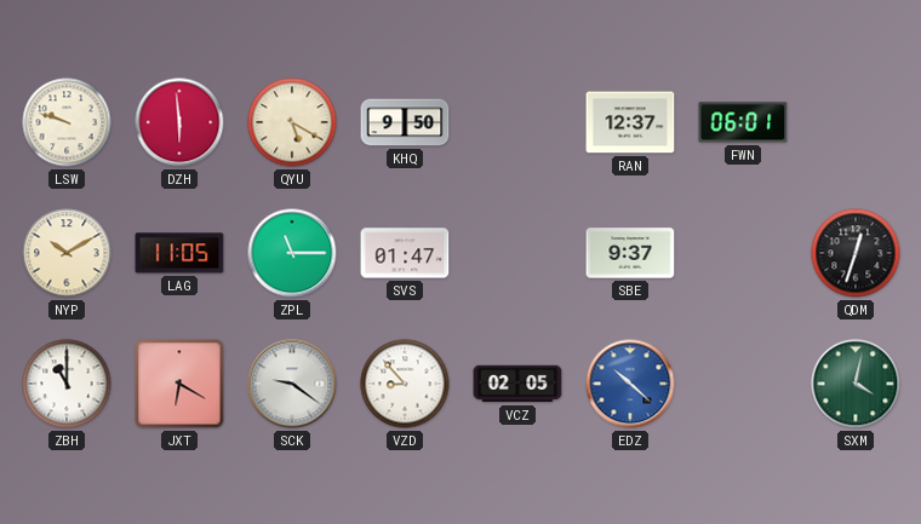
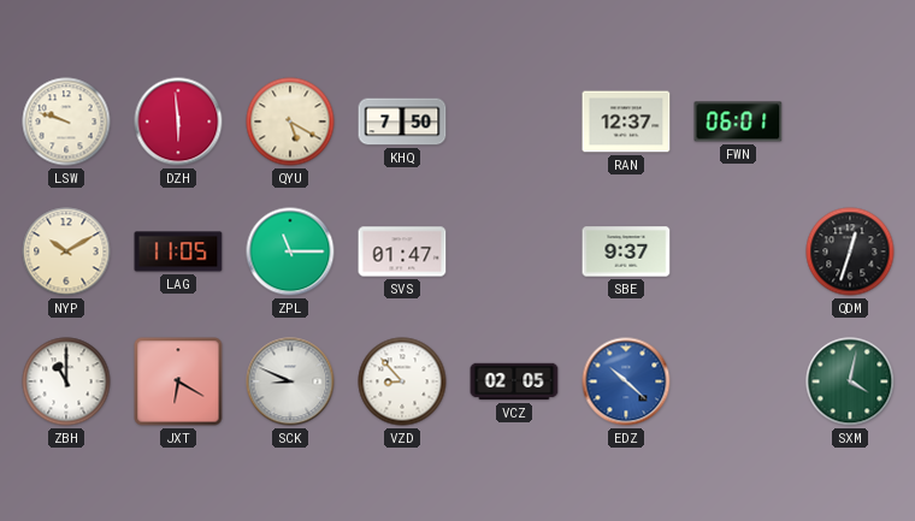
KHQ: 9:50 -> 7:50 (402, 122)
SCK: 9:21 -> 8:49 (290, 381)
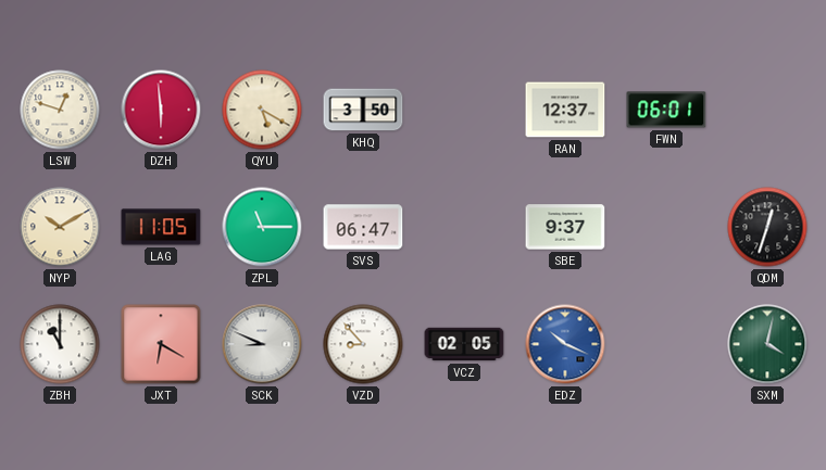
LSW: 9:48 -> 12:48 (60, 110)
KHQ: 7:50 -> 3:50 (363, 110)
SVS: 01:47 -> 06:47 (363, 227)
EDZ: 10:22 -> 10:19 (565, 344)
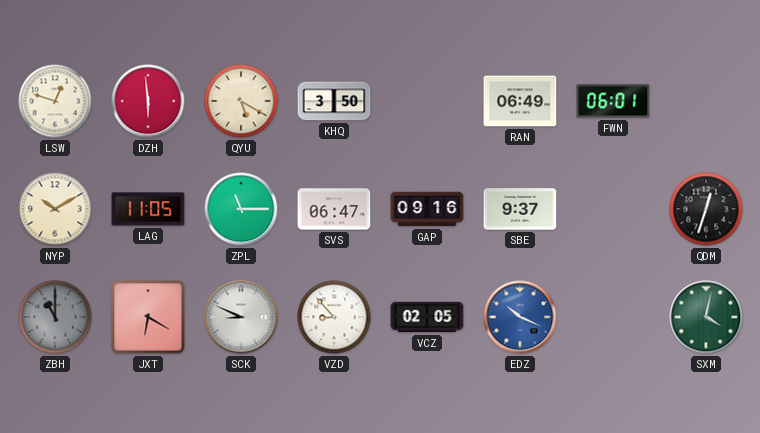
RAN: 12:37 -> 06:49 (520, 101)
GAP: none -> 09:16 (427, 209)
ZBH dial: white -> grey (55, 317)
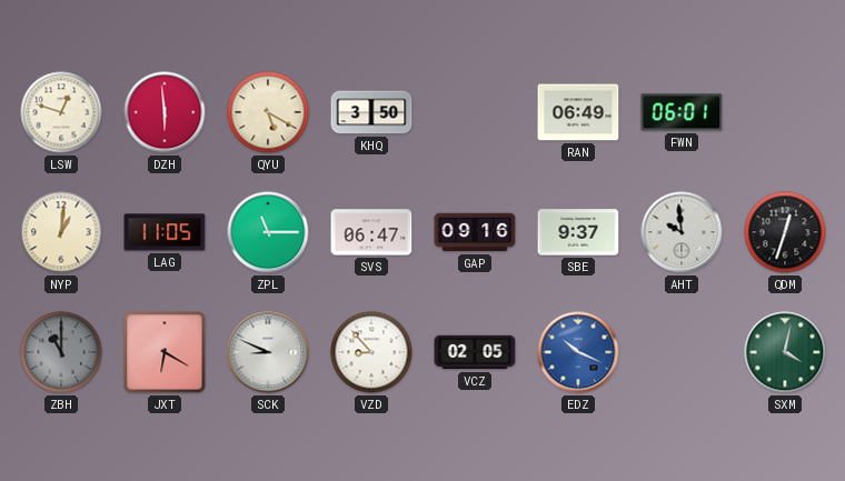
NYP: 10:10 -> 1:01 (61, 232)
AHT: none -> 9:59 (682, 232)
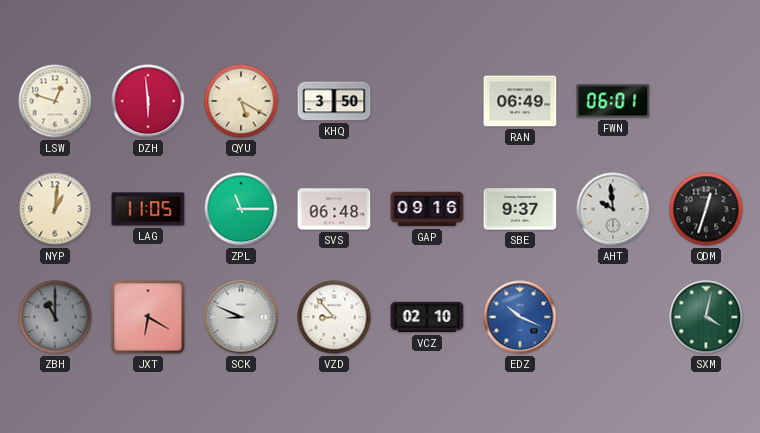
SVS: 06:47 -> 06:48 (334, 209)
VCZ: 02:05 -> 02:10 (427, 317)
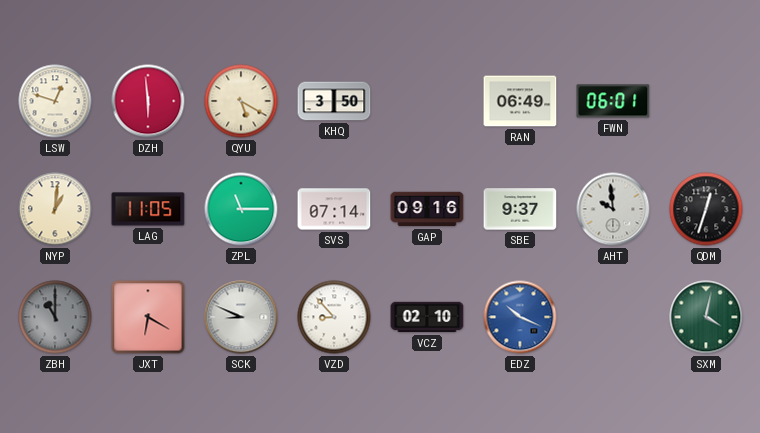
SVS: 06:48 -> 07:14 (334, 209)
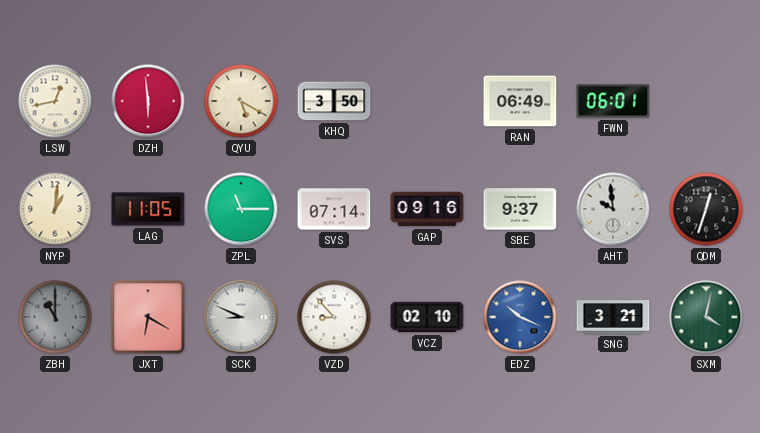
LSW: 12:48 -> 12:43 (55, 101)
SNG: none -> 3:21 (613, 317)
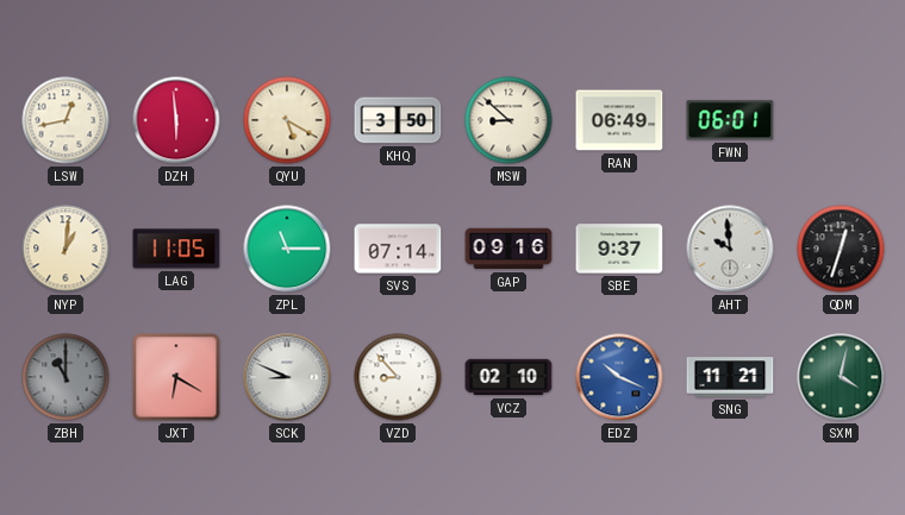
MSW: none -> 8:52 (508, 120)
SNG: 3:21 -> 11:21 (730, 377)
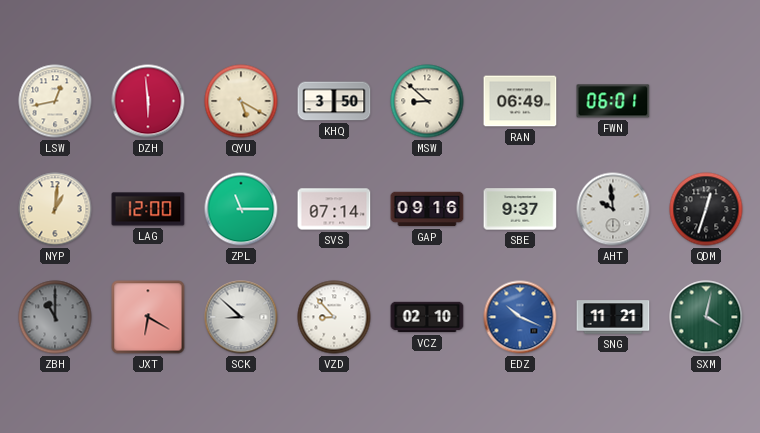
LAG: 11:05 -> 12:00 (148, 209)
SCK: 8:49 -> 8:52 (241, 317)
